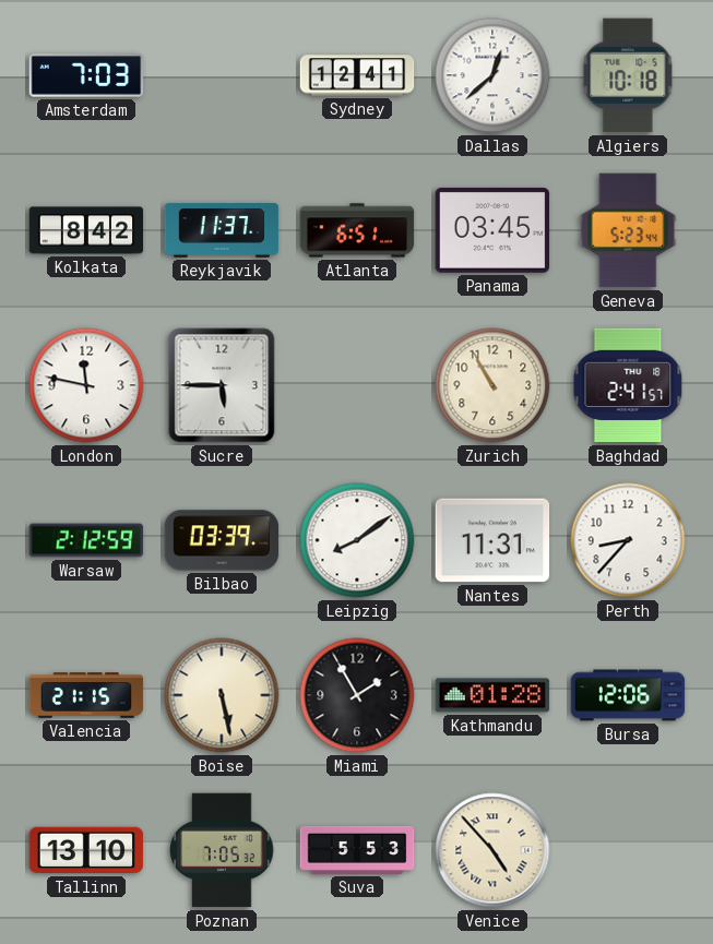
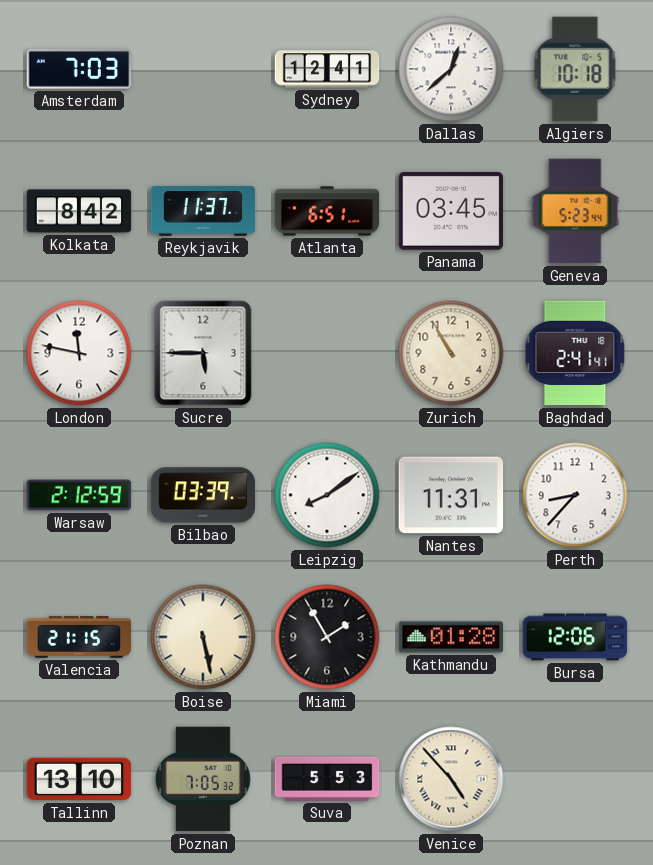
Baghdad: 2:41:57 -> 2:41:41 (575, 353)
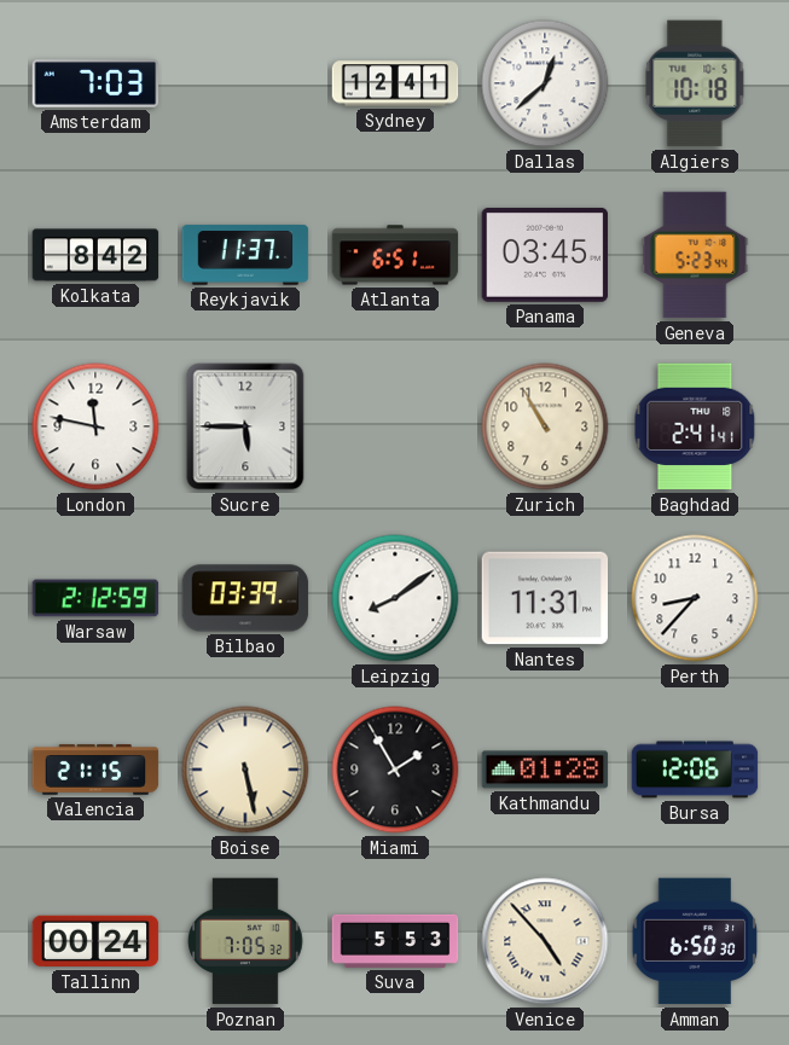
Tallinn: 13:10 -> 00:24 (95, 941)
Amman: none -> 6:50 (695, 941)
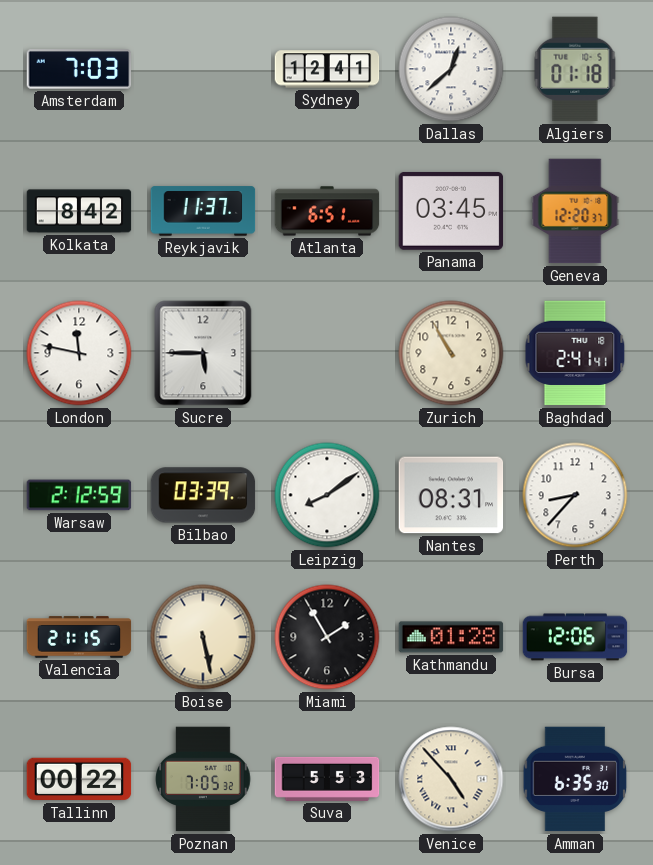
Algiers: 10:18 -> 01:18 (575, 69)
Geneva: 5:23 -> 12:20 (575, 211)
Nantes: 11:31 -> 08:31 (451, 495)
Tallinn: 00:24 -> 00:22 (79, 779)
Amman: 6:50 -> 6:35 (575, 779)
